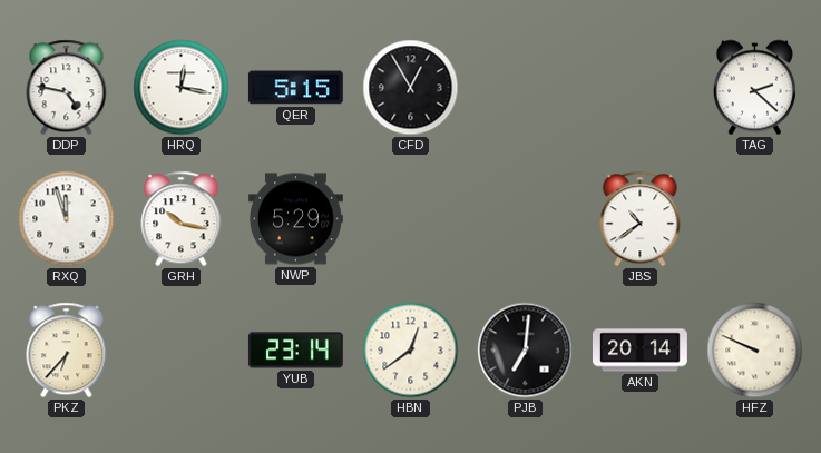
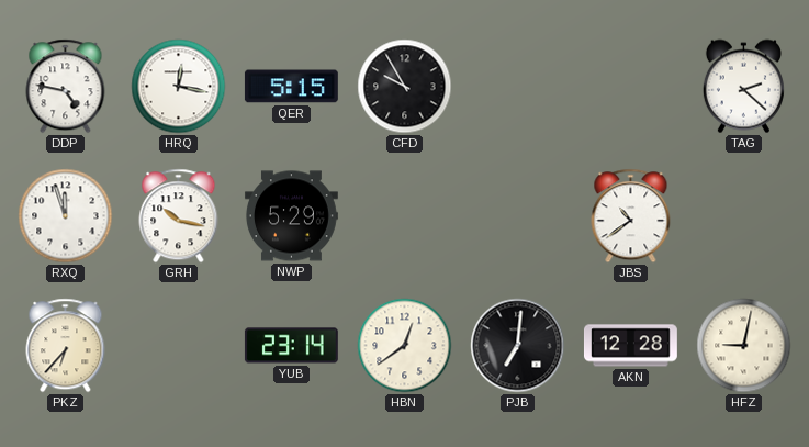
CFD: 12:55 -> 9:55 (405, 87)
AKN: 20:14 -> 12:28 (630, 346)
HFZ: 9:49 -> 9:02 (744, 346)
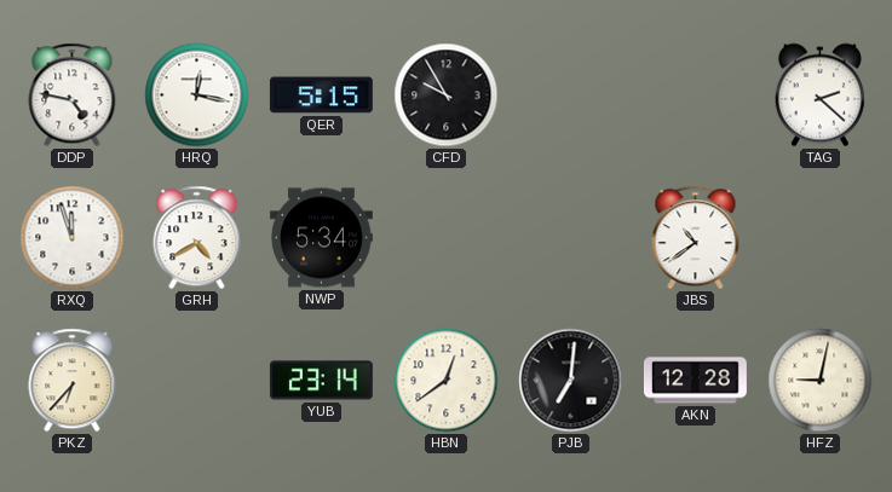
GRH: 10:17 -> 4:40 (197, 238)
NWP: 5:29 -> 5:34 (321, 238)
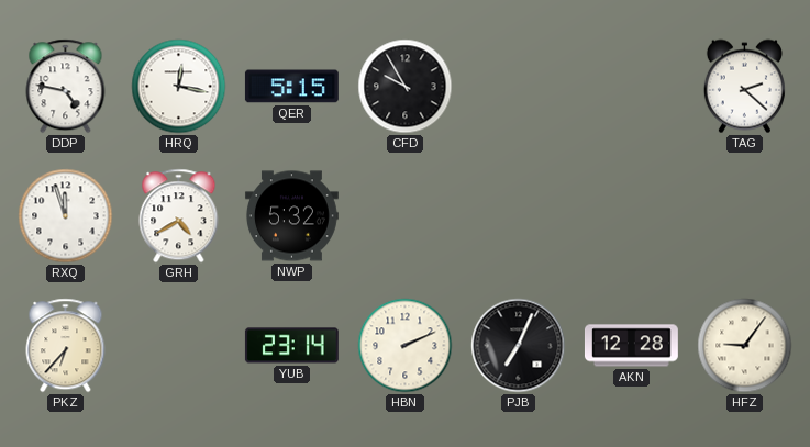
NWP: 5:34 -> 5:32 (291, 216)
JBS: 10:39 -> none (696, 238)
HBN: 12:39 -> 2:11 (406, 346)
PJB: 7:01 -> 7:04 (519, 346)
HFZ: 9:02 -> 9:06 (745, 346)
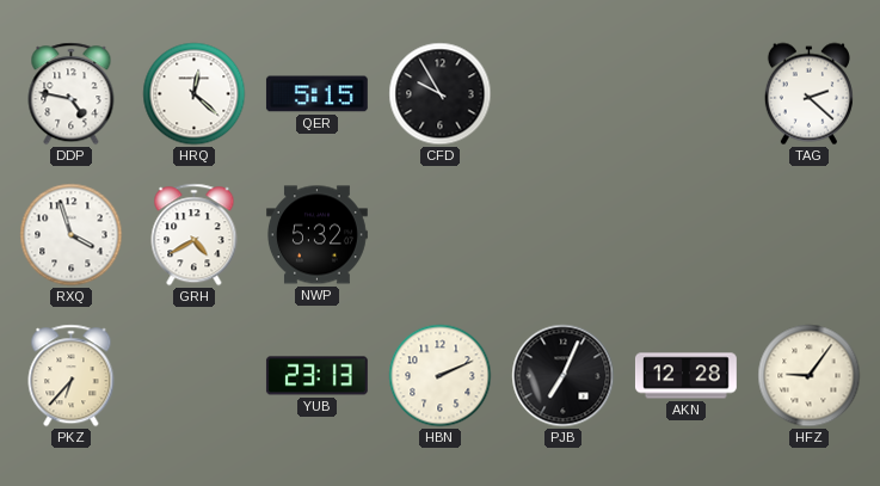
HRQ: 12:17 -> 12:22 (195, 94)
RXQ: 11:57 -> 3:57 (72, 235)
YUB: 23:14 -> 23:13 (316, 376)
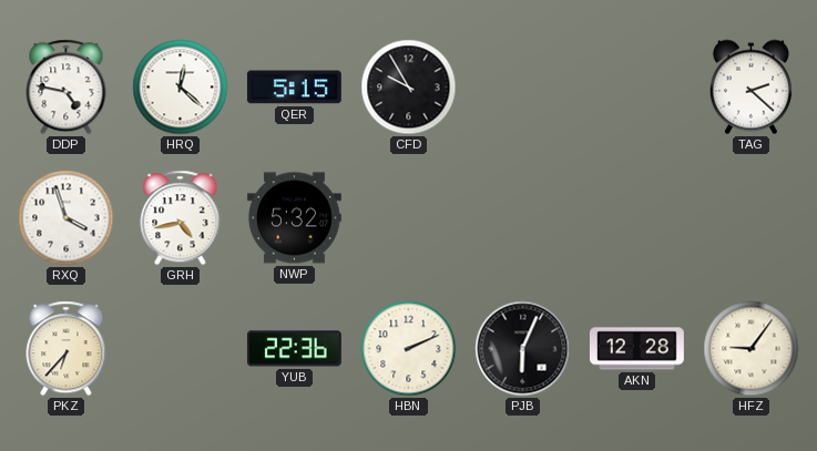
GRH: 4:40 -> 4:43 (181, 218)
YUB: 23:13 -> 22:36 (294, 349)
PJB: 7:04 -> 6:04 (523, 349)
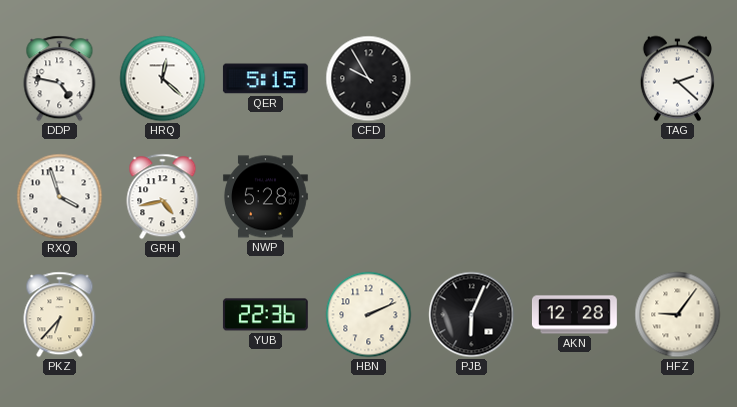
NWP: 5:32 -> 5:28 (265, 197)
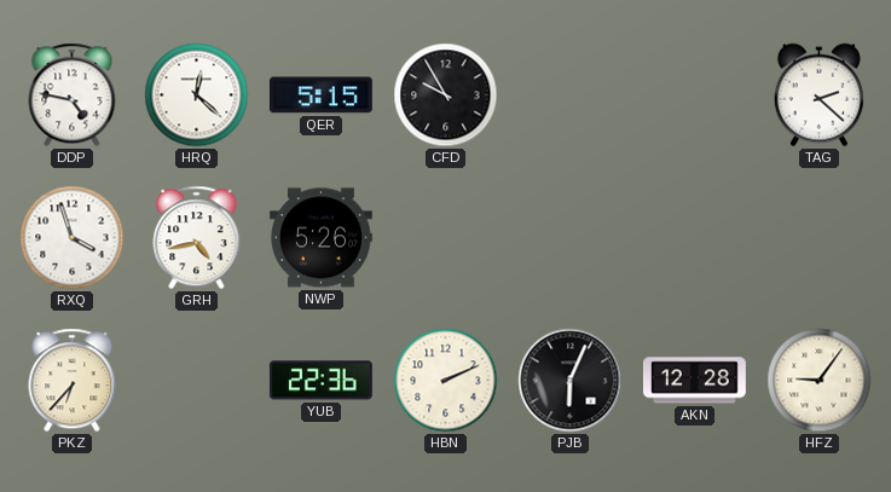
NWP: 5:28 -> 5:26 (320, 238)
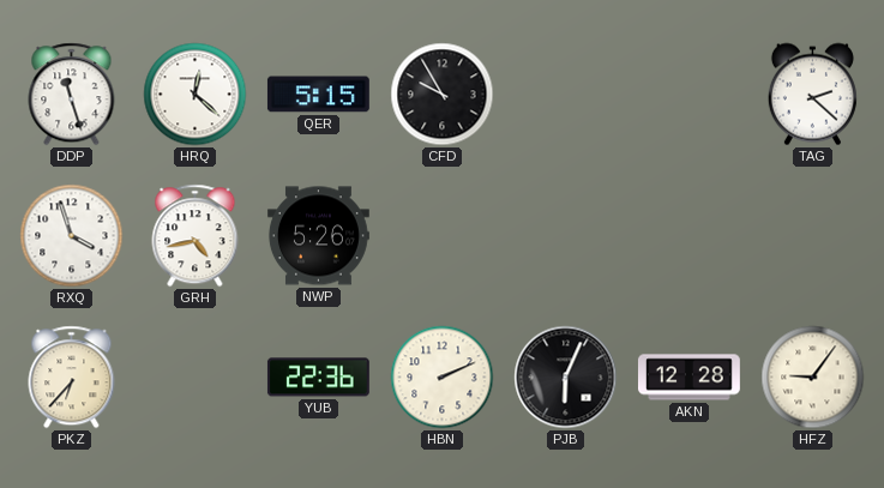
DDP: 4:47 -> 11:27 (72, 95)
